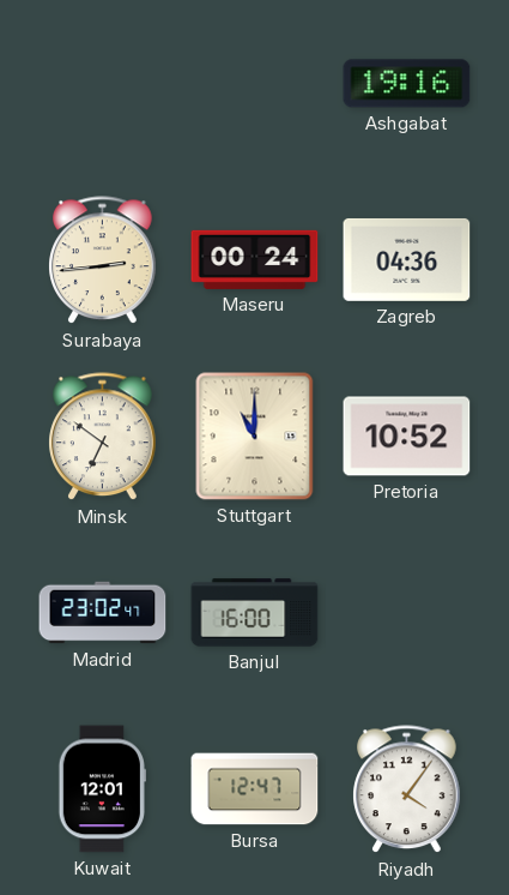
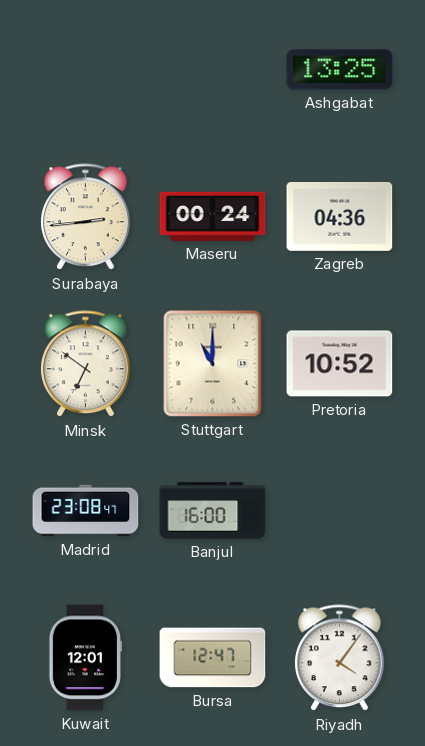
Ashgabat: 19:16 -> 13:25 (340, 70)
Madrid: 23:02 -> 23:08 (86, 511)
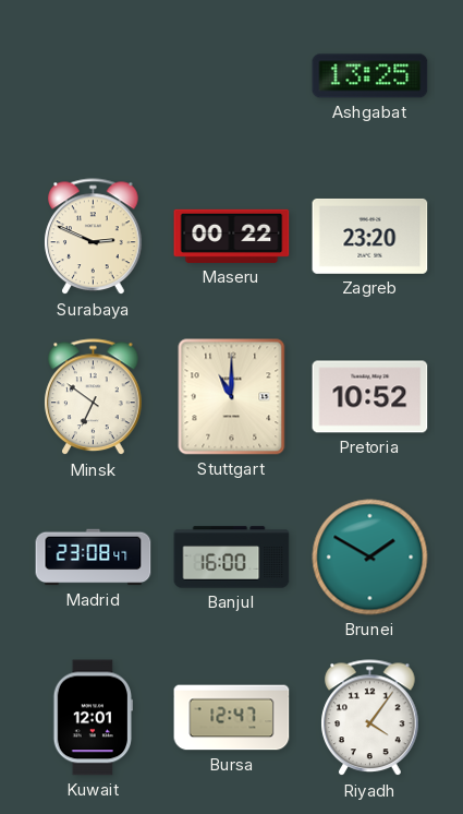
Surabaya: 2:44 -> 2:49 (94, 237)
Maseru: 00:24 -> 00:22 (232, 236)
Zagreb: 04:36 -> 23:20 (370, 236)
Brunei: none -> 1:50 (370, 558)
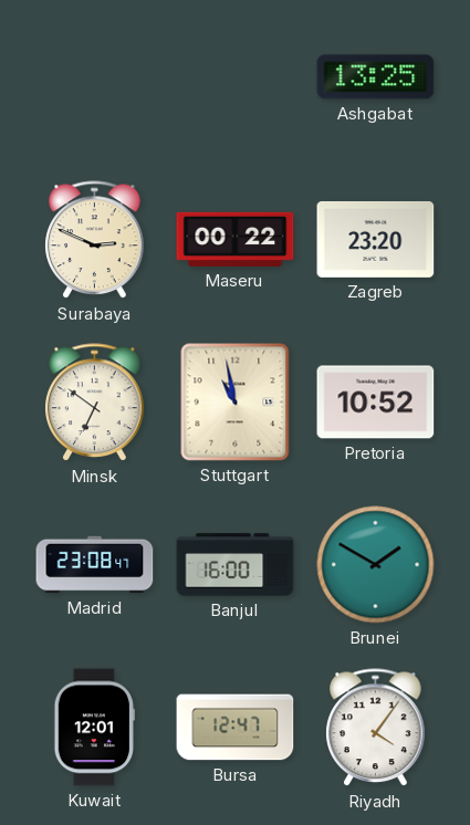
Stuttgart: 11:00 -> 10:58 (236, 403)
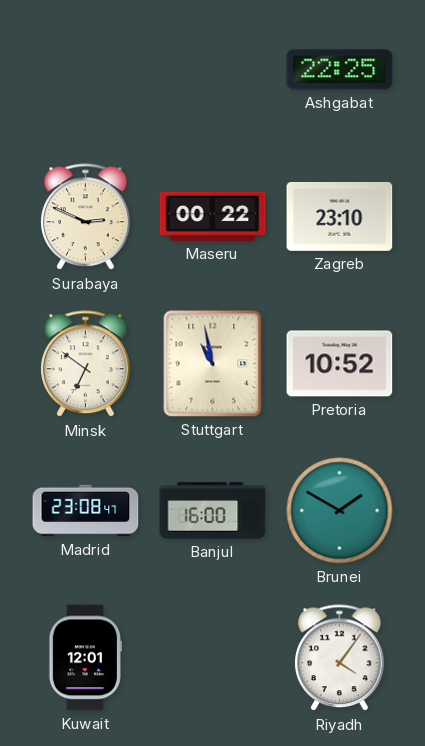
Ashgabat: 13:25 -> 22:25 (340, 70)
Zagreb: 23:20 -> 23:10 (340, 216)
Bursa: 12:47 -> none (236, 728)
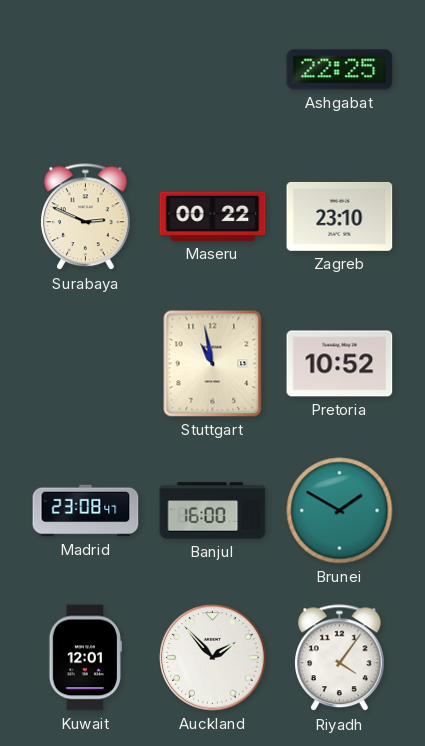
Minsk: 6:51 -> none (86, 364)
Auckland: none -> 1:53 (213, 658)
